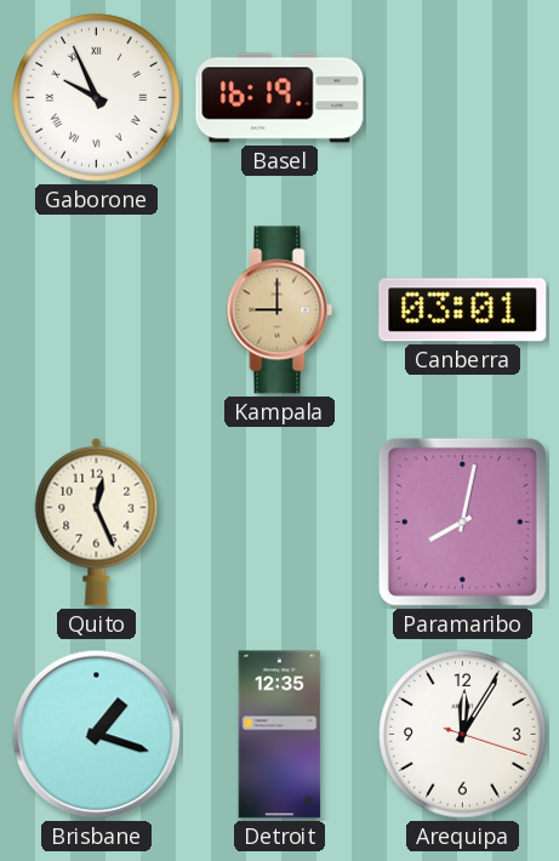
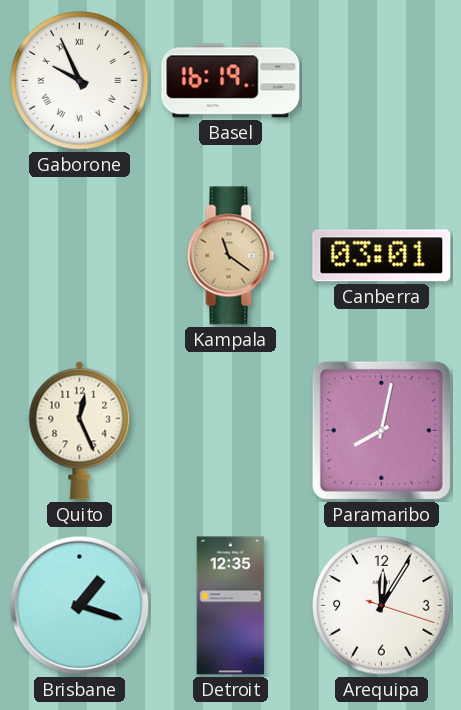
Kampala: 9:00 -> 11:21 (231, 256)
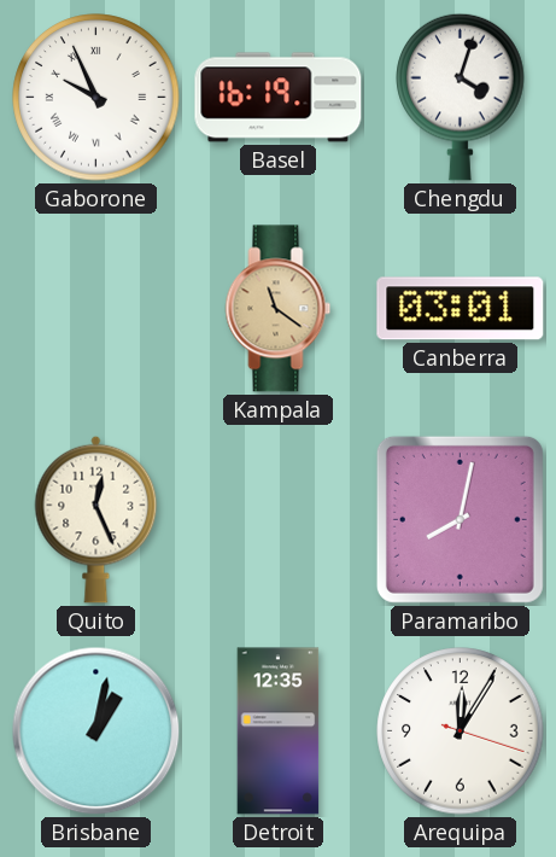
Chengdu: none -> 4:03 (461, 97)
Brisbane: 1:18 -> 1:02 (96, 731)
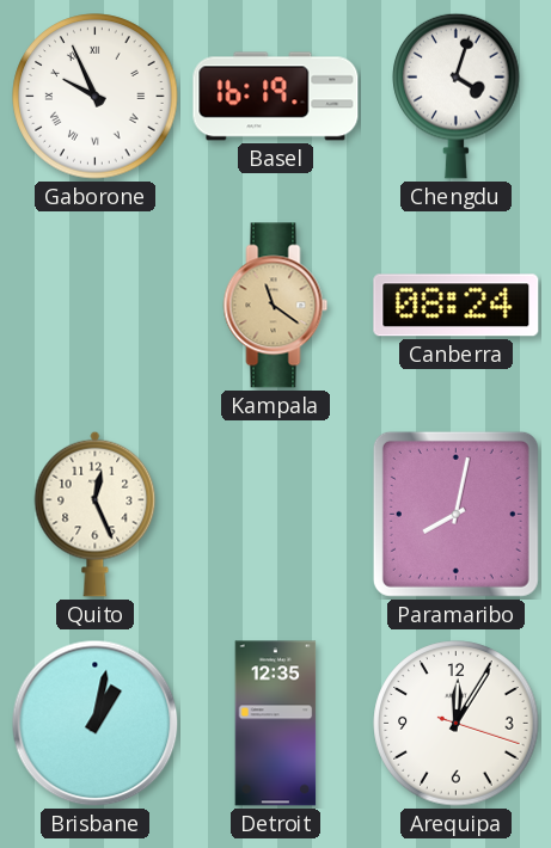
Canberra: 03:01 -> 08:24 (457, 306)
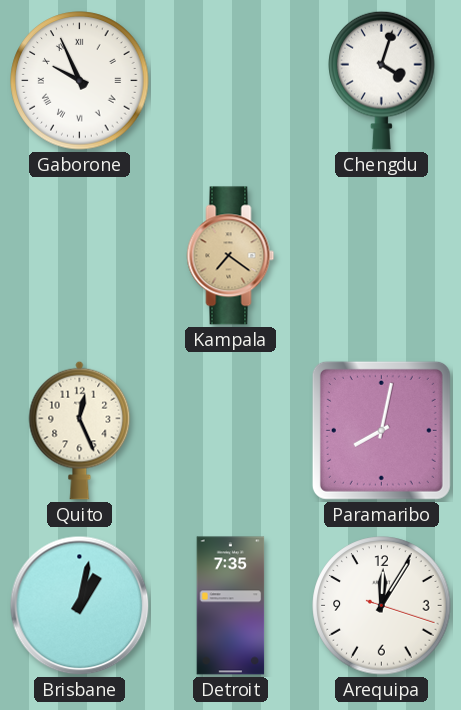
Basel: 16:19 -> none (276, 97)
Kampala: 11:21 -> 7:21 (231, 256)
Canberra: 08:24 -> none (457, 306)
Detroit: 12:35 -> 7:35 (231, 606)
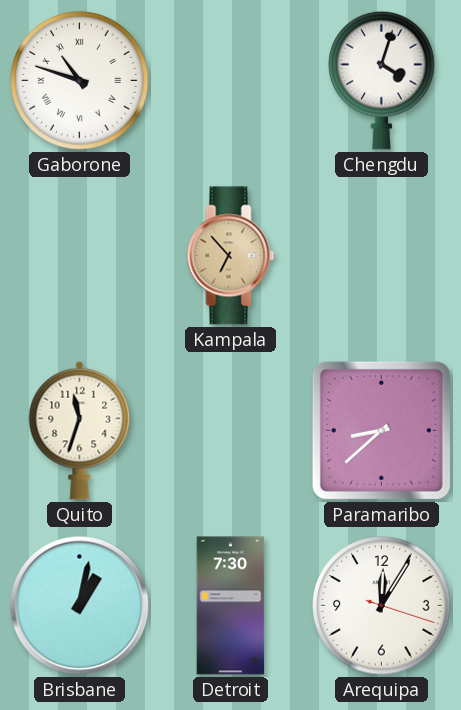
Gaborone: 9:56 -> 10:48 (80, 81)
Kampala: 7:21 -> 6:53 (231, 256)
Quito: 12:26 -> 11:33 (80, 430)
Paramaribo: 8:02 -> 8:38 (381, 430)
Detroit: 7:35 -> 7:30 (231, 606)
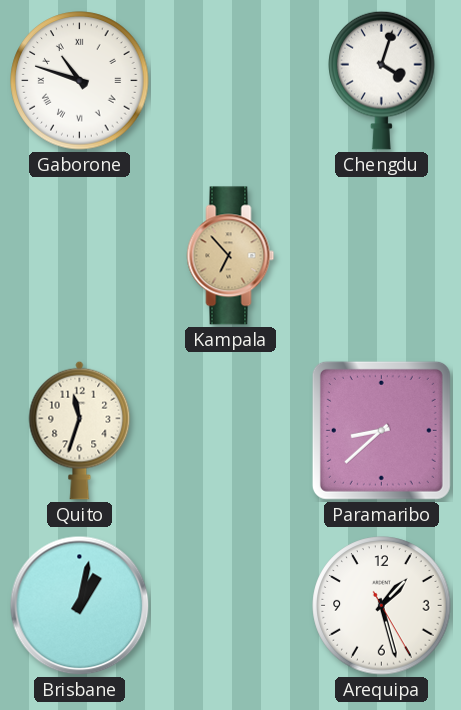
Detroit: 7:30 -> none (231, 606)
Arequipa: 12:05 -> 1:27 (382, 606)
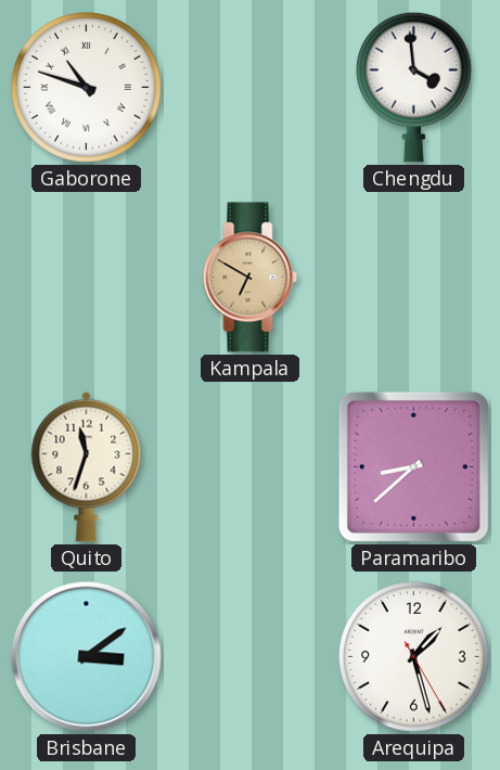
Chengdu: 4:03 -> 3:59 (414, 87)
Kampala: 6:53 -> 6:50 (251, 278)
Brisbane: 1:02 -> 3:09 (87, 657)
